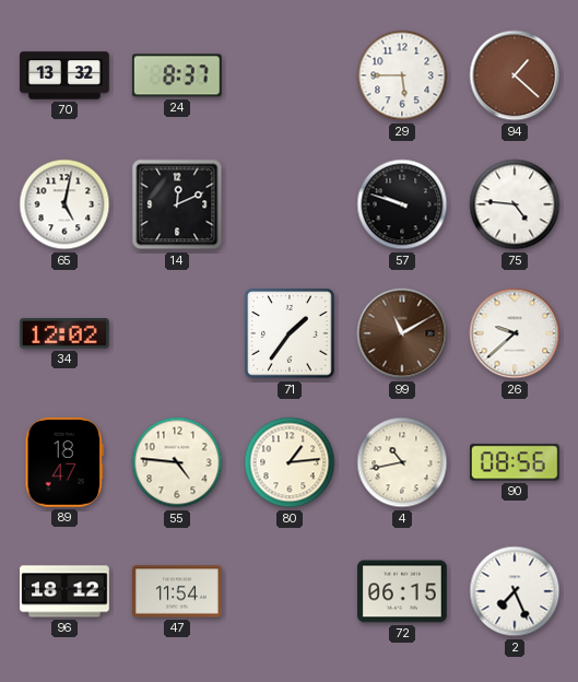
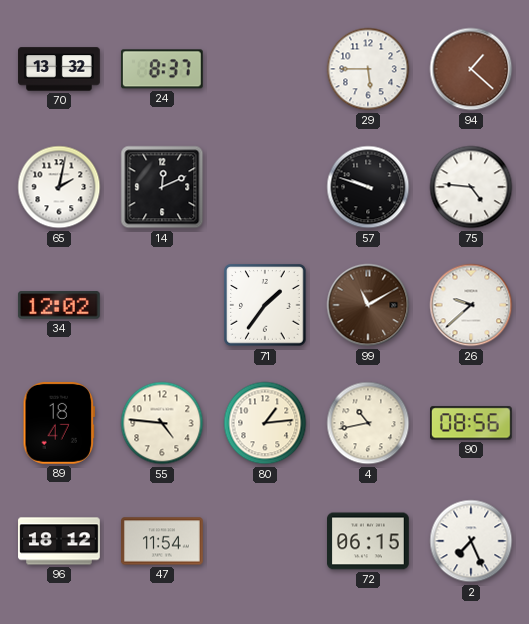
65: 5:02 -> 2:02 (59, 187)
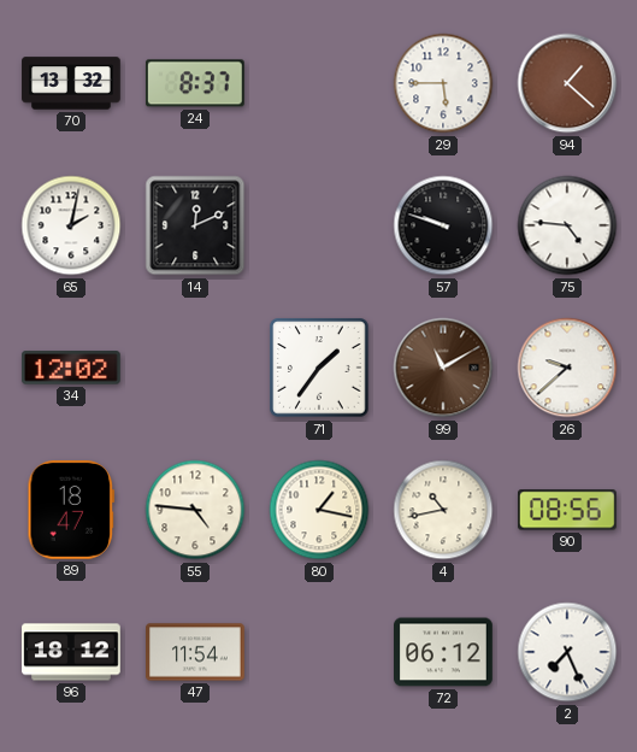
80: 1:14 -> 1:17 (319, 510)
72: 06:15 -> 06:12 (444, 652)
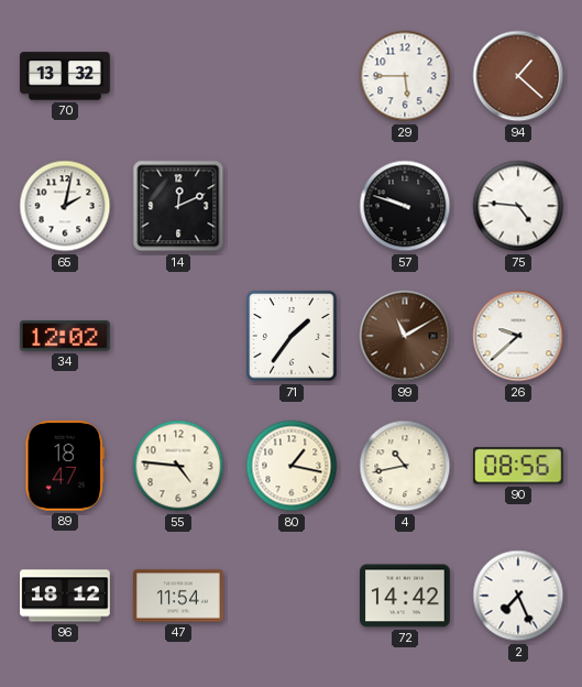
24: 8:37 -> none (195, 83)
72: 06:12 -> 14:42 (406, 596)
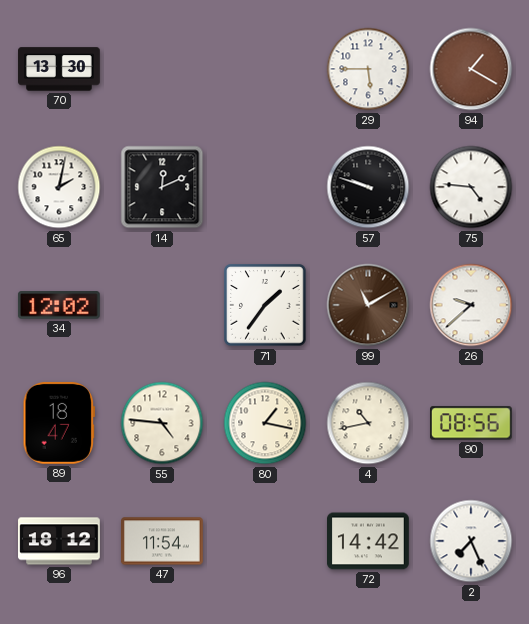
70: 13:32 -> 13:30 (59, 69)
94: 1:22 -> 1:20 (471, 69)
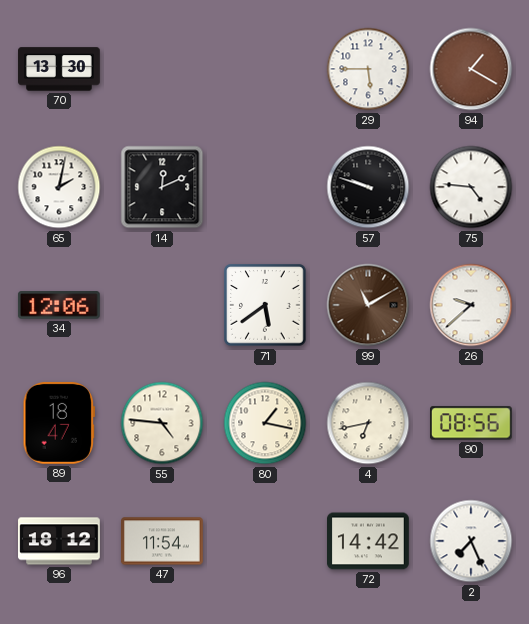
34: 12:02 -> 12:06 (59, 305)
71: 1:36 -> 5:39 (265, 305)
4: 10:43 -> 6:43 (368, 423)
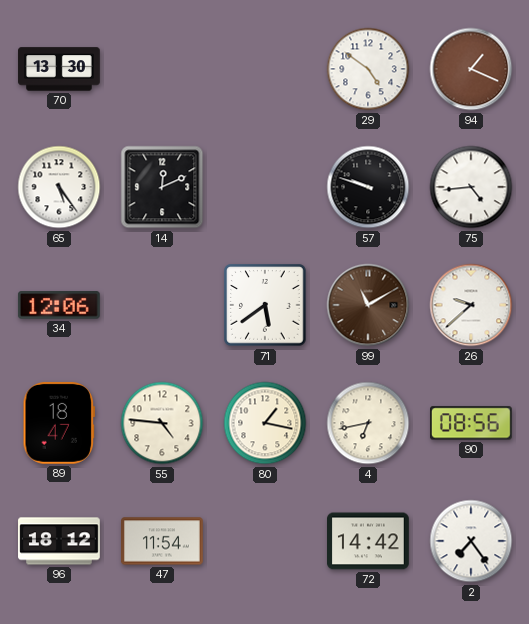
29: 5:45 -> 4:51 (368, 69)
94: 1:20 -> 1:19 (471, 69)
65: 2:02 -> 5:24 (59, 187)
75: 4:46 -> 4:44 (471, 187)
2: 7:26 -> 7:24 (471, 541)
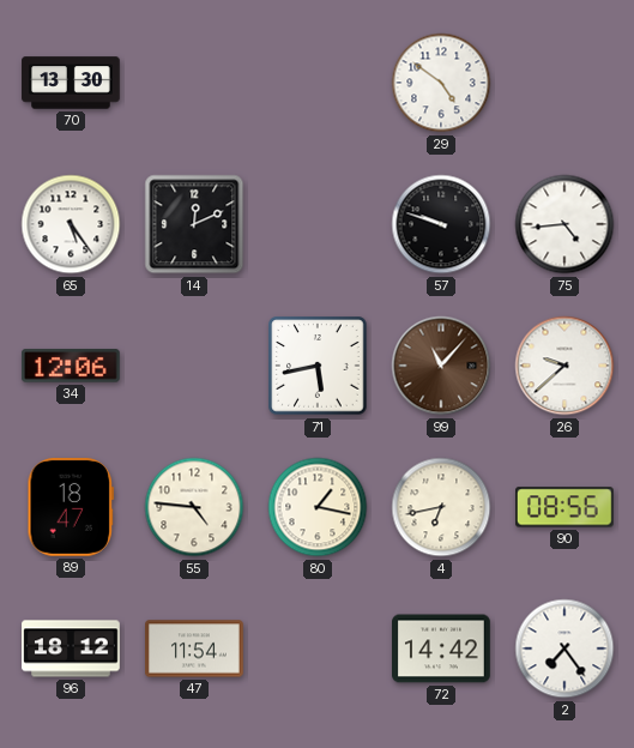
94: 1:19 -> none (471, 69)
71: 5:39 -> 5:43 (318, 366)
99: 11:10 -> 11:07 (441, 366)
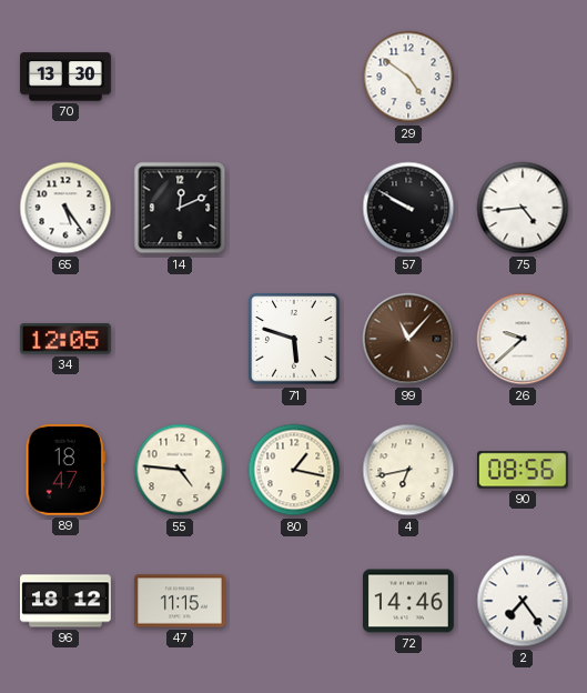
57: 9:48 -> 9:50 (408, 208)
34: 12:06 -> 12:05 (65, 339)
71: 5:43 -> 5:48 (294, 339)
47: 11:54 -> 11:15 (181, 601)
72: 14:42 -> 14:46 (409, 601)
